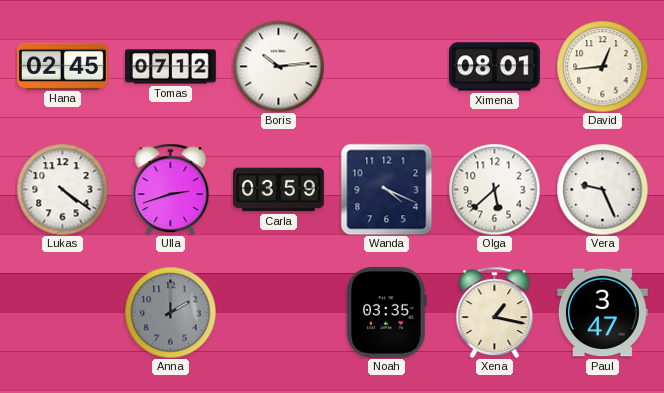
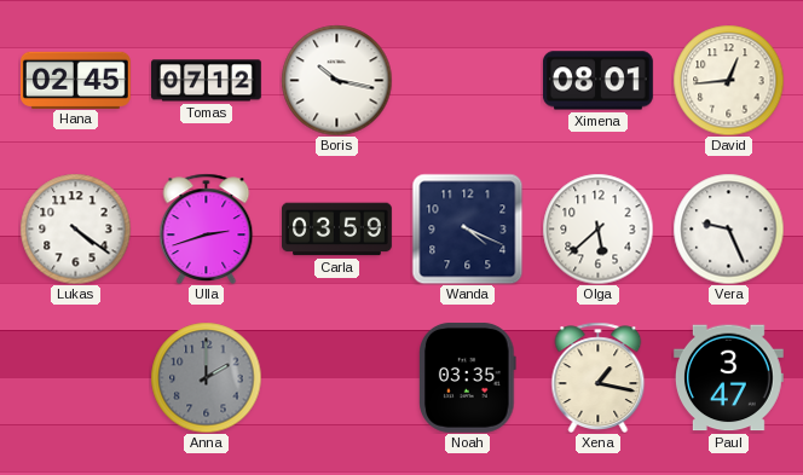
Boris: 10:14 -> 10:17 (336, 80)
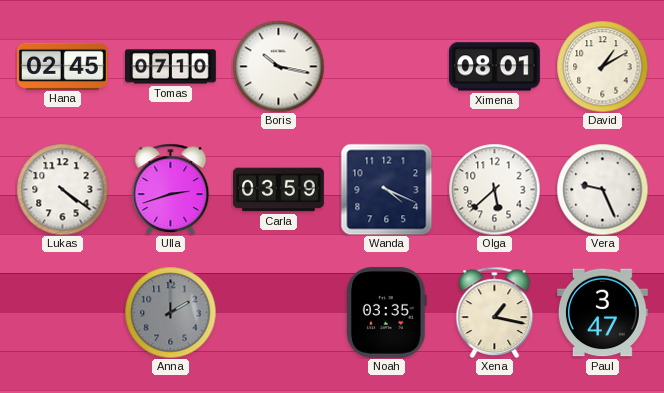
Tomas: 07:12 -> 07:10 (171, 67)
David: 12:44 -> 1:10 (602, 66)
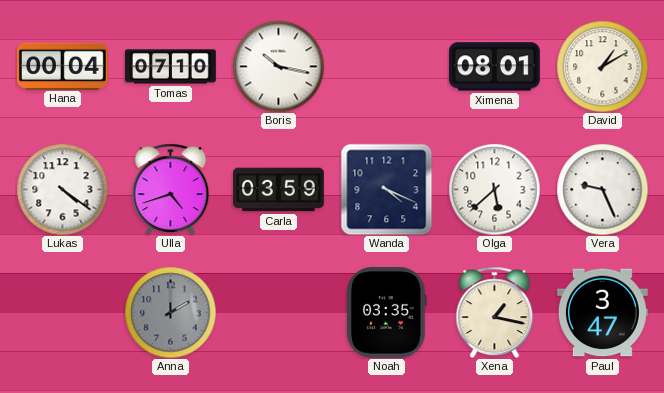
Hana: 02:45 -> 00:04 (63, 66)
Ulla: 2:42 -> 4:42 (171, 189)
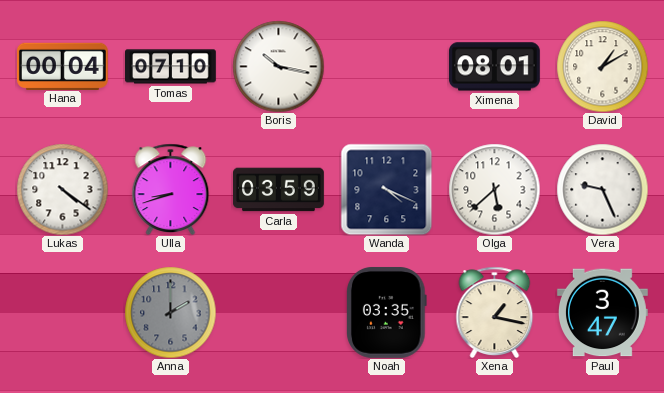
Ulla: 4:42 -> 8:42 (171, 189)
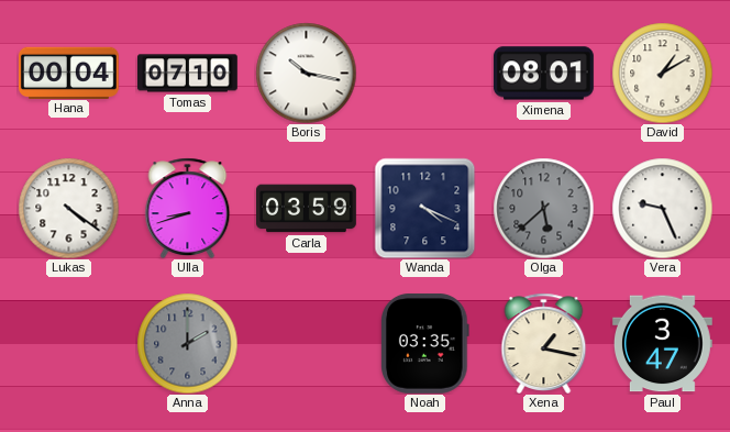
Olga dial: white -> grey (543, 208)
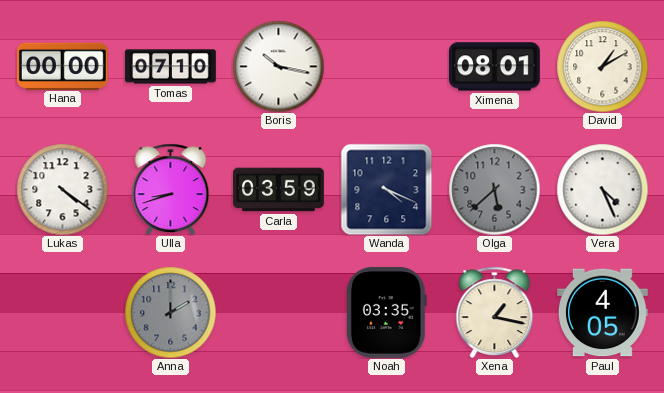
Hana: 00:04 -> 00:00 (63, 66)
Vera: 9:26 -> 4:26 (602, 189)
Paul: 3:47 -> 4:05 (602, 313)
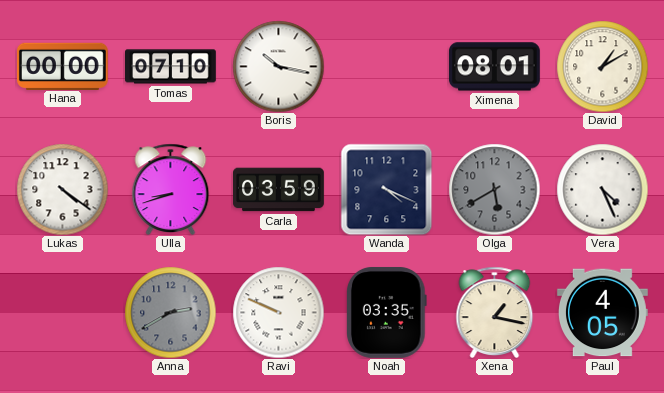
Olga: 5:38 -> 5:40 (494, 189)
Anna: 2:00 -> 2:40 (170, 312)
Ravi: none -> 9:49 (278, 312)
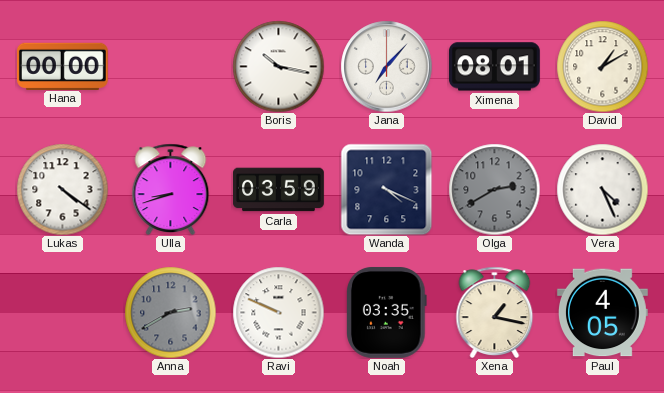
Tomas: 07:10 -> none (171, 67)
Jana: none -> 7:07 (386, 66)
Olga: 5:40 -> 2:40 (494, 189)
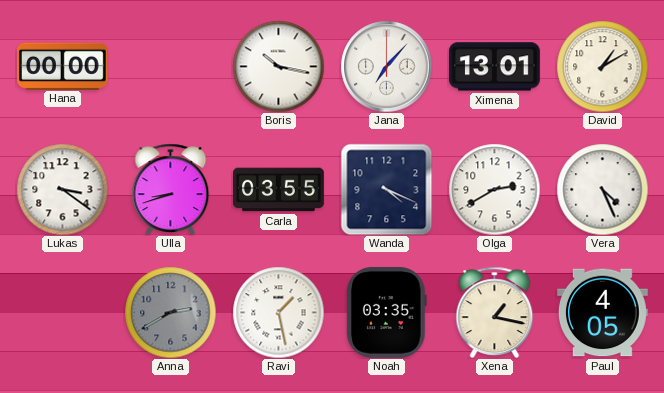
Ximena: 08:01 -> 13:01 (495, 67)
Lukas: 4:21 -> 3:21 (62, 189)
Carla: 03:59 -> 03:55 (279, 190)
Olga dial: grey -> white (494, 189)
Ravi: 9:49 -> 1:28 (278, 312)
